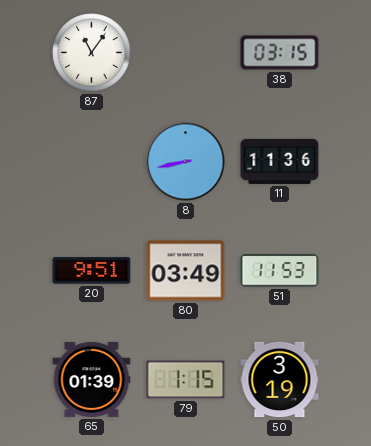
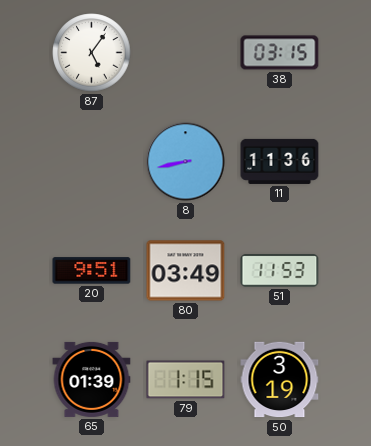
87: 11:06 -> 5:06 (92, 53)
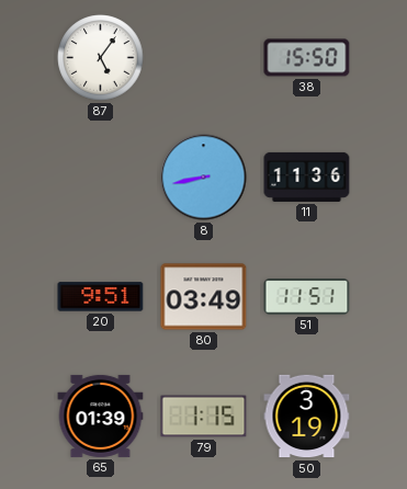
38: 03:15 -> 15:50 (307, 58)
51: 11:53 -> 11:51 (307, 297)
